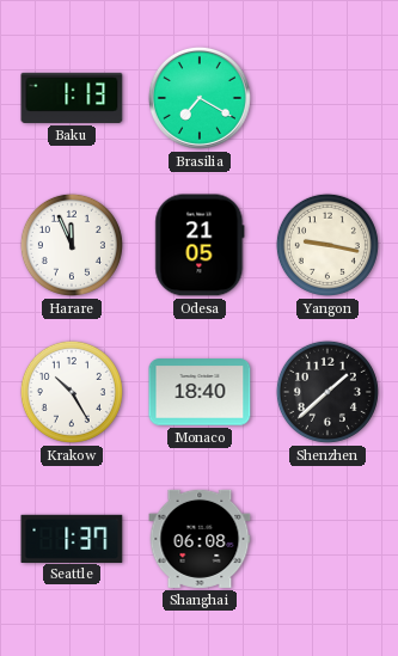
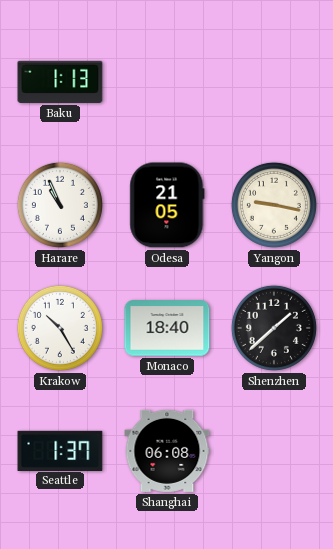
Brasilia: 7:20 -> none (200, 98)
Harare: 11:56 -> 10:56 (60, 205)
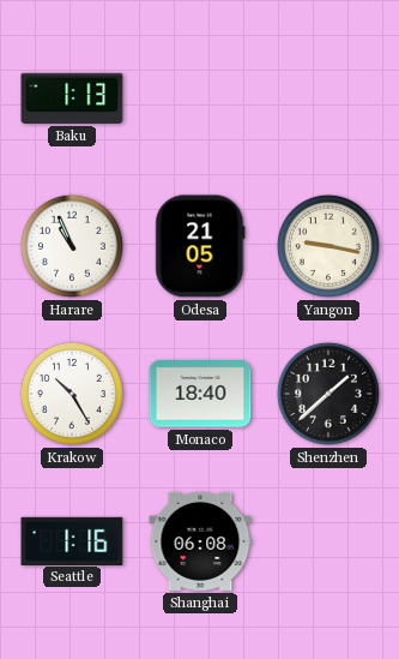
Seattle: 1:37 -> 1:16 (72, 540)
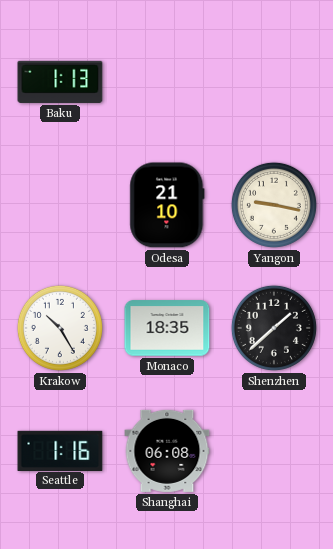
Harare: 10:56 -> none (72, 246)
Odesa: 21:05 -> 21:10 (167, 205)
Monaco: 18:40 -> 18:35 (167, 328)
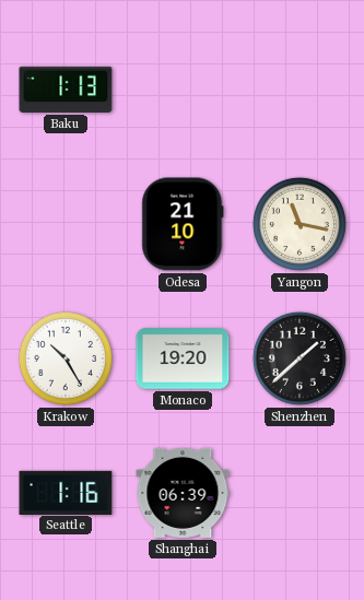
Yangon: 9:17 -> 11:17 (300, 224)
Monaco: 18:35 -> 19:20 (183, 358)
Shanghai: 06:08 -> 06:39 (183, 493)
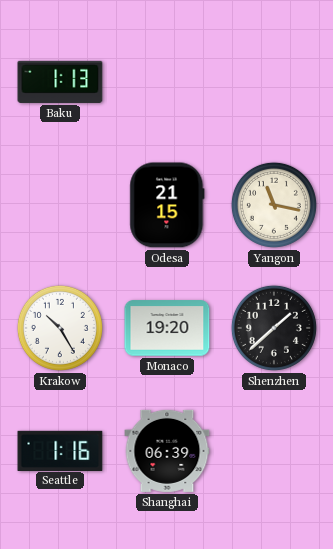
Odesa: 21:10 -> 21:15 (167, 205)
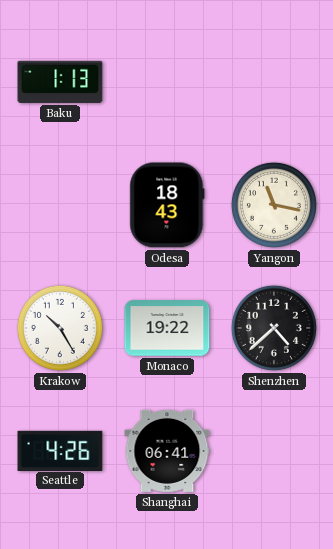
Odesa: 21:15 -> 18:43 (167, 205)
Monaco: 19:20 -> 19:22 (167, 328)
Shenzhen: 1:38 -> 4:38 (274, 328)
Seattle: 1:16 -> 4:26 (60, 450)
Shanghai: 06:39 -> 06:41 (167, 451)
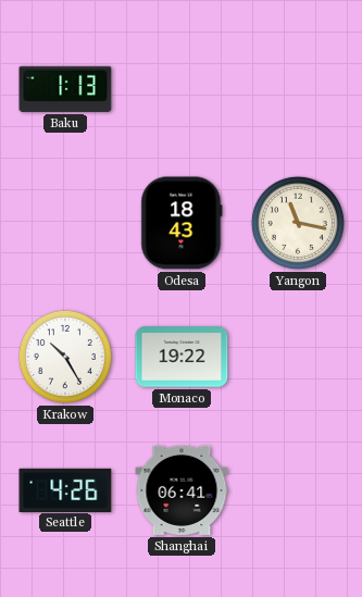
Shenzhen: 4:38 -> none (274, 328)
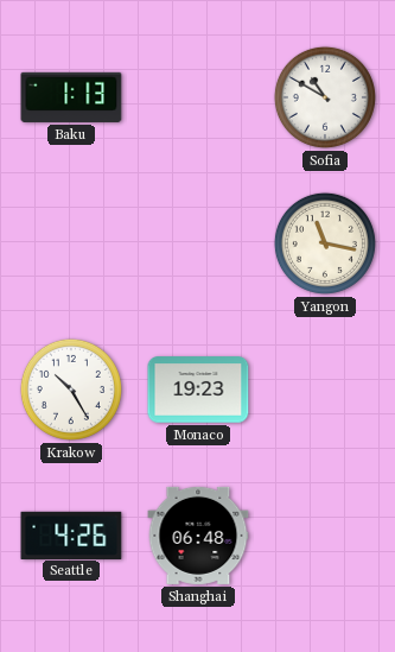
Sofia: none -> 10:50 (325, 97)
Odesa: 18:43 -> none (182, 223)
Monaco: 19:22 -> 19:23 (198, 390)
Shanghai: 06:41 -> 06:48 (198, 536)
